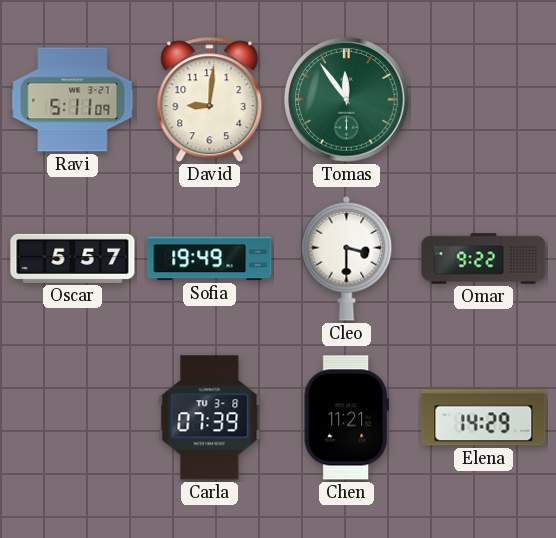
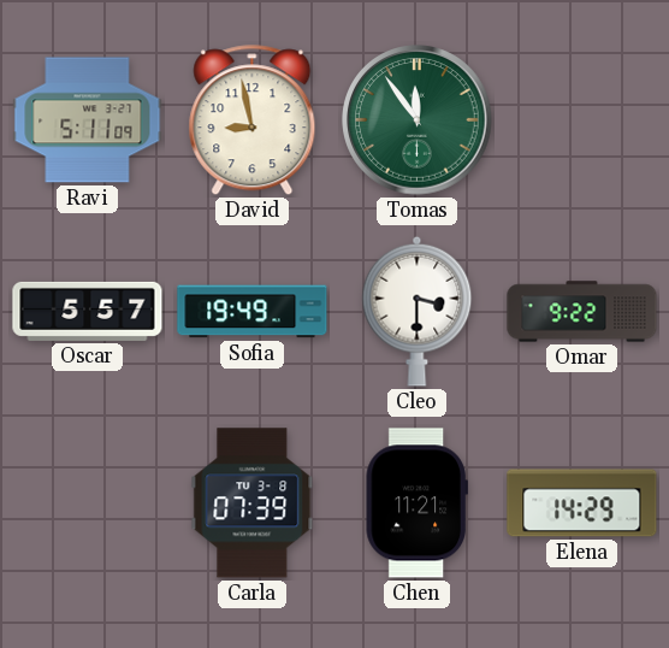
David: 9:01 -> 8:58 (253, 120)
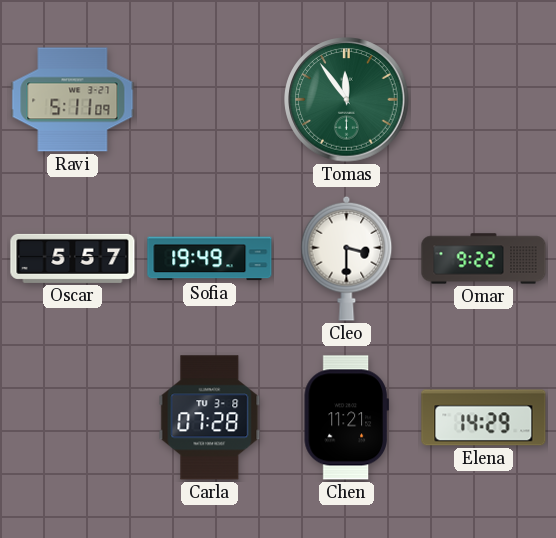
David: 8:58 -> none (253, 120)
Carla: 07:39 -> 07:28 (210, 418)
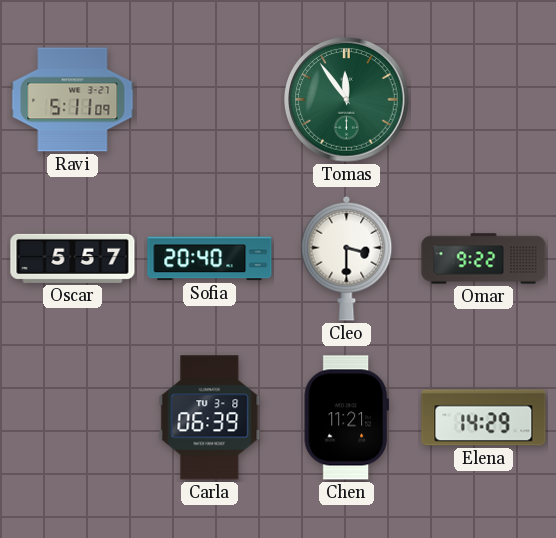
Sofia: 19:49 -> 20:40 (210, 259)
Carla: 07:28 -> 06:39 (210, 418)
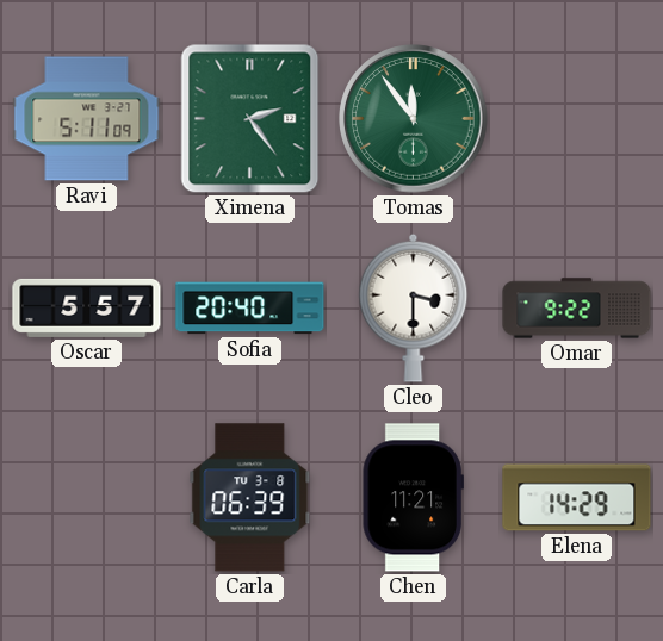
Ximena: none -> 2:24 (250, 119)
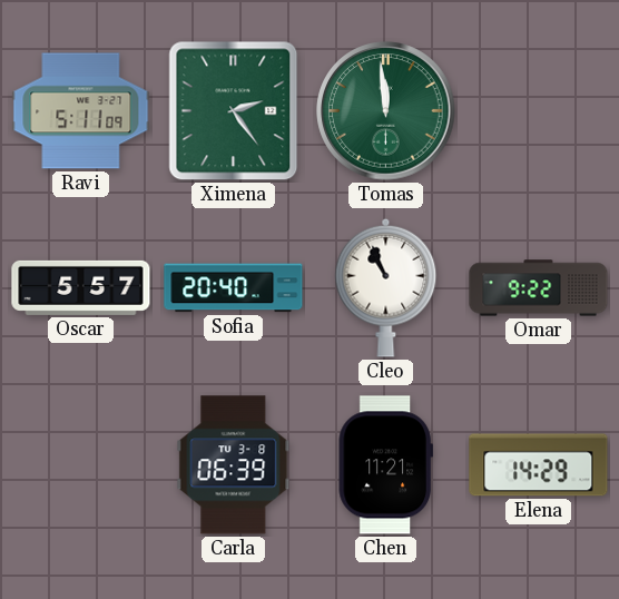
Tomas: 11:54 -> 11:59 (386, 111)
Cleo: 3:30 -> 10:56 (386, 287)
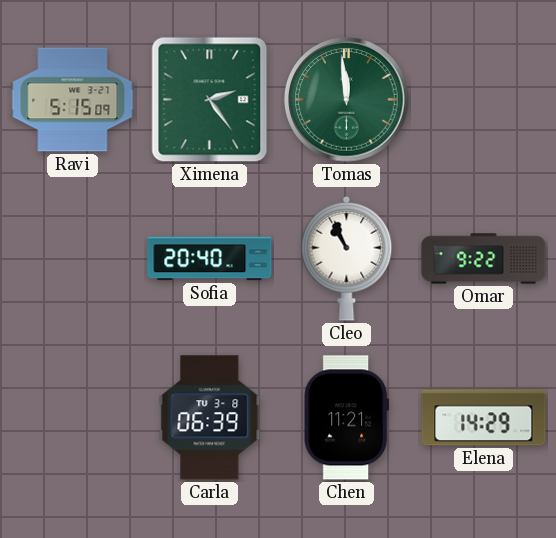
Ravi: 5:11 -> 5:15 (73, 100)
Oscar: 5:57 -> none (81, 287)
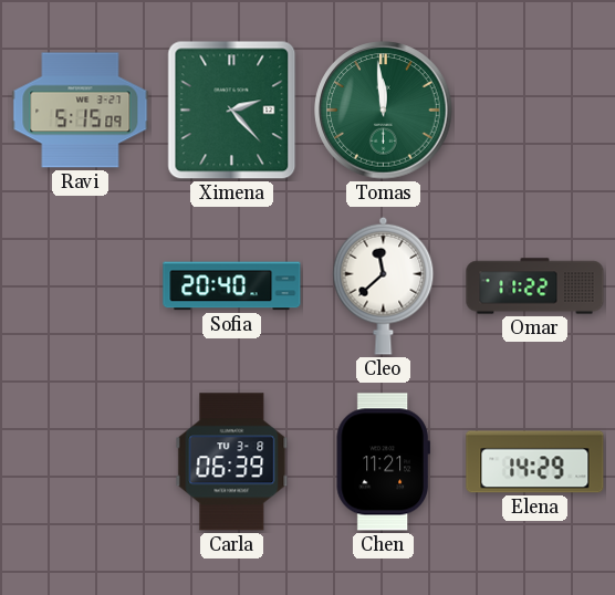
Ximena: 2:24 -> 2:23 (232, 111)
Cleo: 10:56 -> 11:38 (384, 285)
Omar: 9:22 -> 11:22 (535, 286)
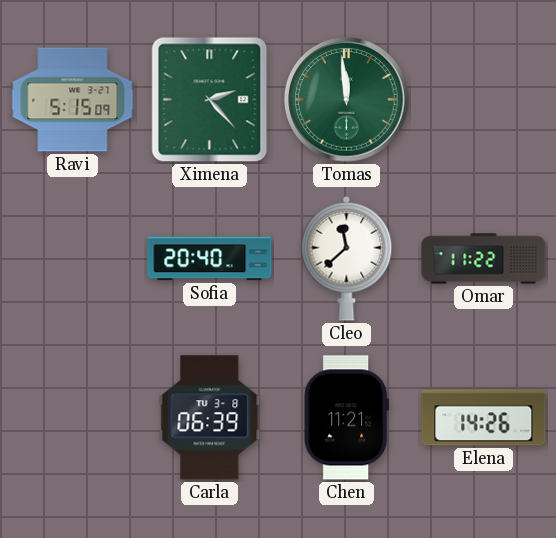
Elena: 14:29 -> 14:26 (484, 418)
